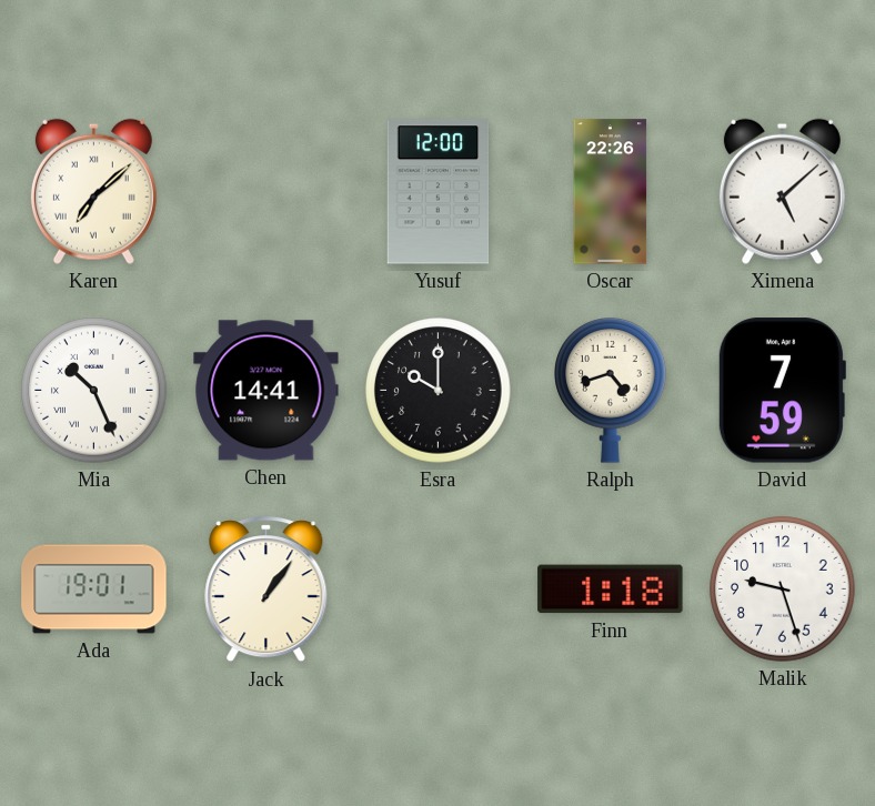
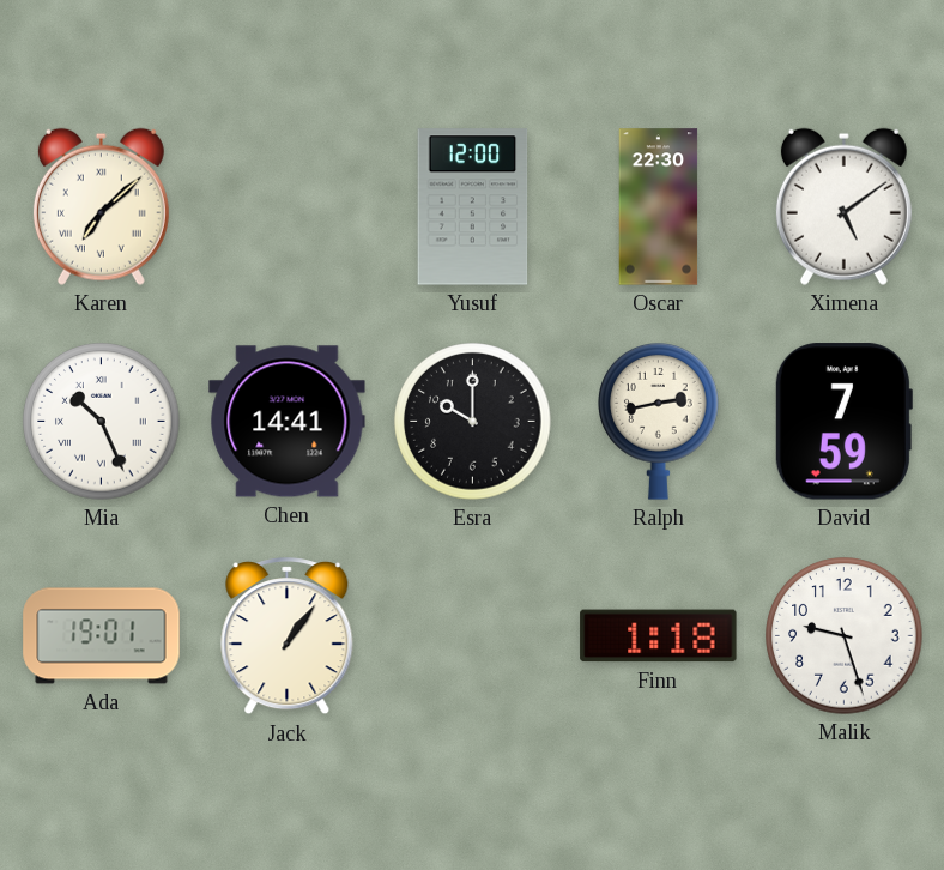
Oscar: 22:26 -> 22:30 (659, 207)
Ximena: 5:08 -> 5:09 (843, 206)
Ralph: 4:42 -> 2:43 (659, 422)
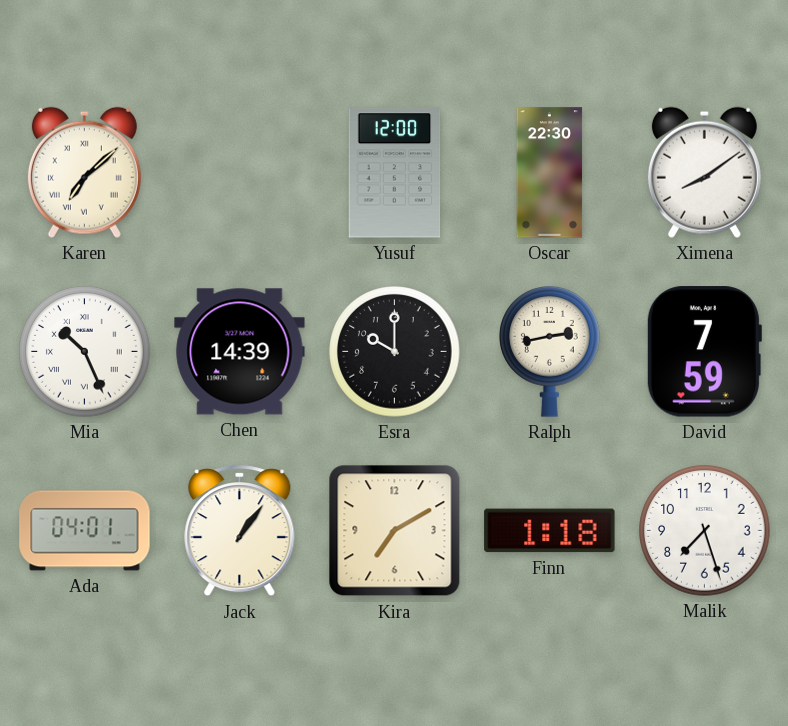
Ximena: 5:09 -> 8:09 (704, 172)
Chen: 14:41 -> 14:39 (240, 352)
Ada: 19:01 -> 04:01 (85, 531)
Kira: none -> 7:10 (395, 531)
Malik: 9:27 -> 7:27 (705, 531)
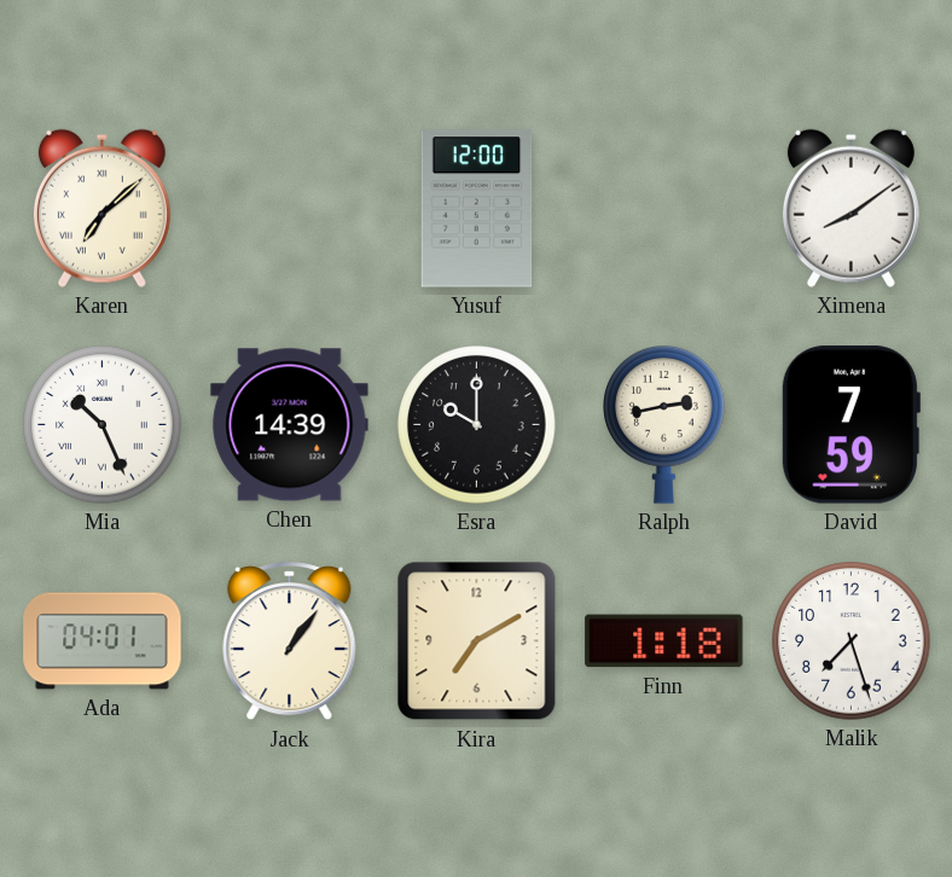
Oscar: 22:30 -> none (550, 173)
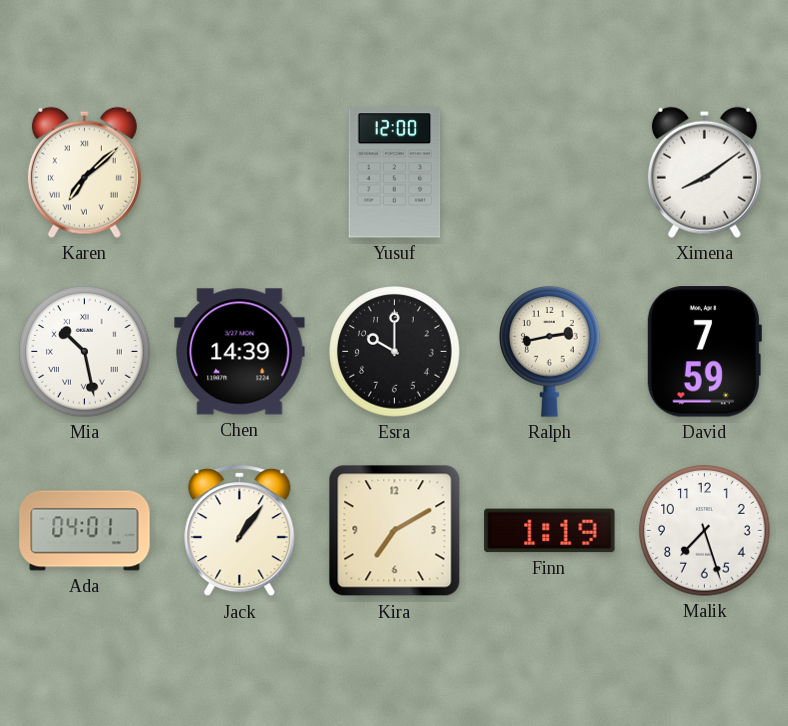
Mia: 10:26 -> 10:28 (85, 352)
Finn: 1:18 -> 1:19 (550, 531)
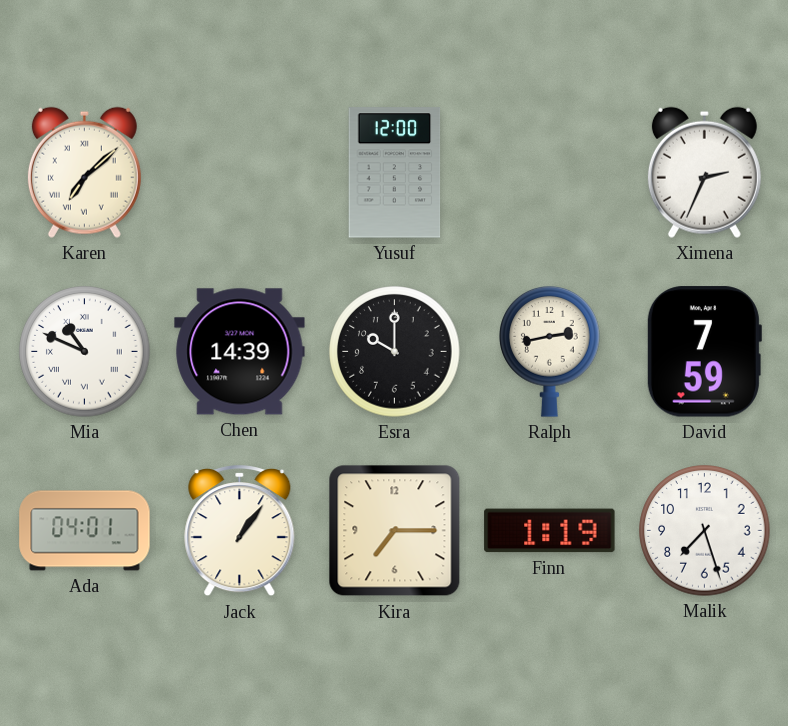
Ximena: 8:09 -> 2:34 (704, 172)
Mia: 10:28 -> 10:49 (85, 352)
Kira: 7:10 -> 7:15 (395, 531)
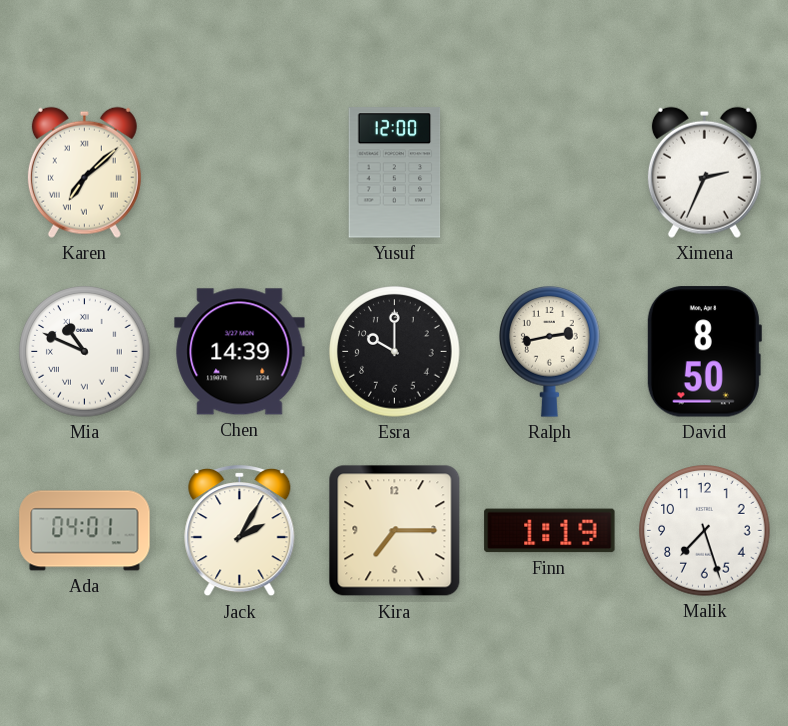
David: 7:59 -> 8:50 (704, 352)
Jack: 1:06 -> 2:05 (240, 531)
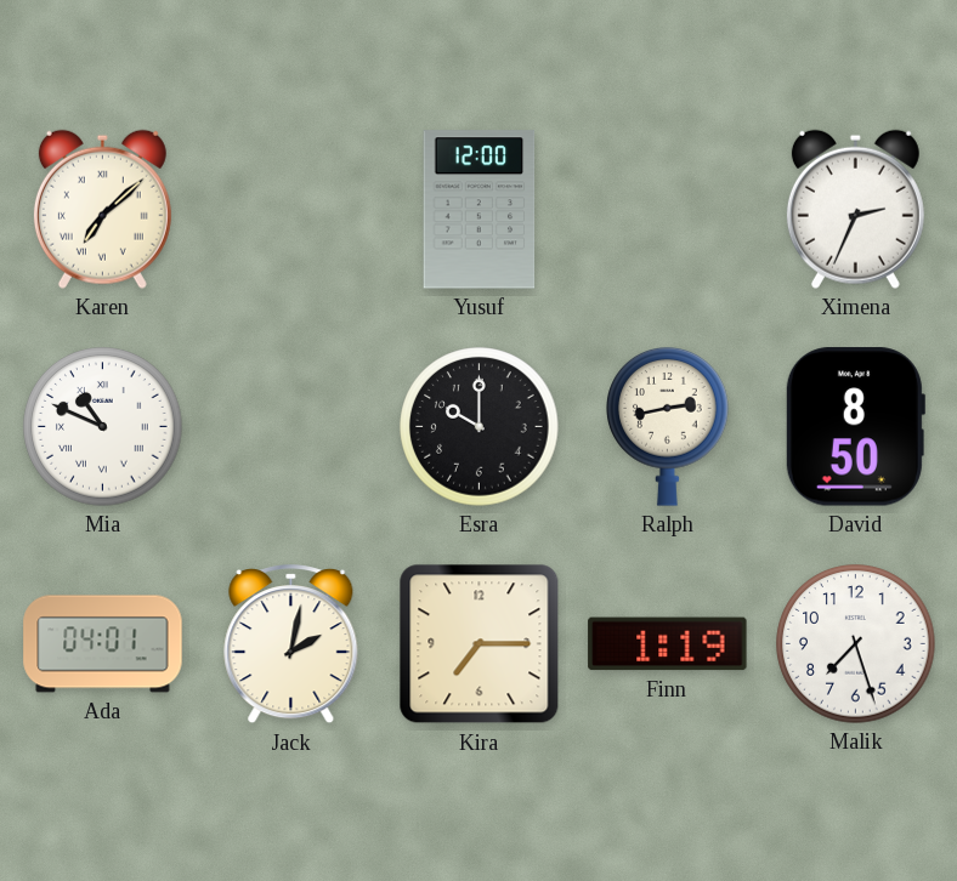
Chen: 14:39 -> none (240, 352)
Jack: 2:05 -> 2:02 (291, 644)
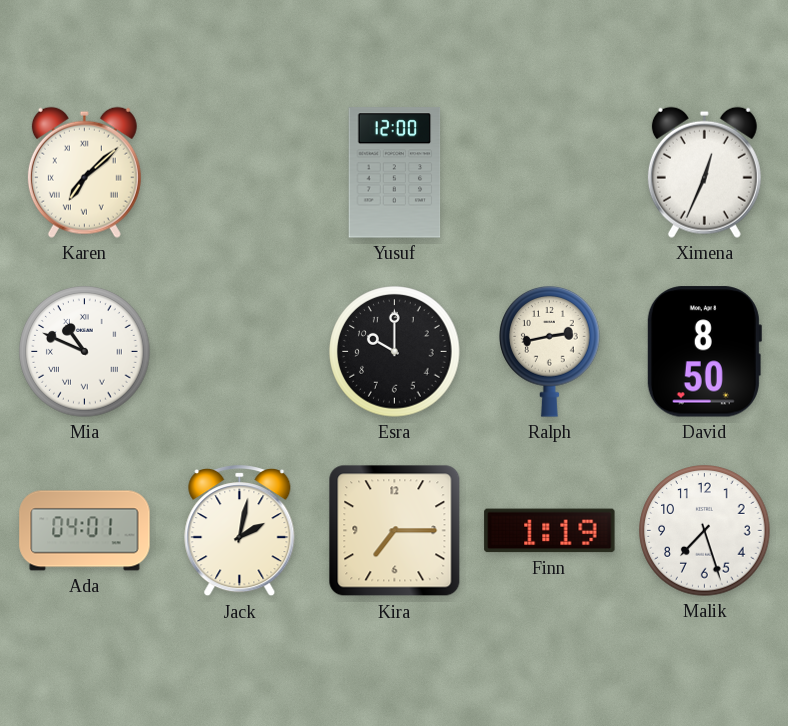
Ximena: 2:34 -> 12:34 (704, 172)
